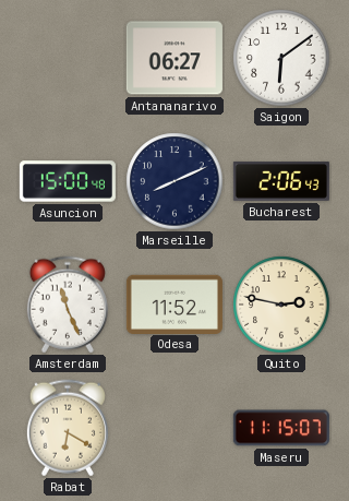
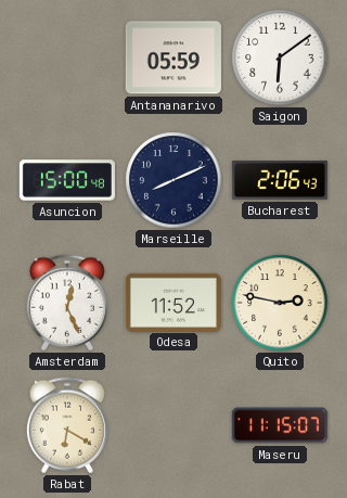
Antananarivo: 06:27 -> 05:59 (173, 58)
Amsterdam: 11:26 -> 12:26 (67, 303)
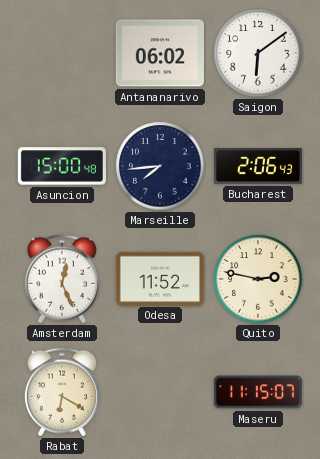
Antananarivo: 05:59 -> 06:02 (160, 53)
Marseille: 8:11 -> 7:44 (160, 166)
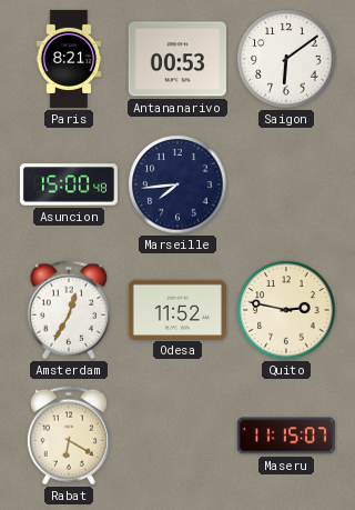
Paris: none -> 8:21 (69, 59)
Antananarivo: 06:02 -> 00:53 (177, 59)
Bucharest: 2:06 -> none (258, 166)
Amsterdam: 12:26 -> 12:35 (69, 310)
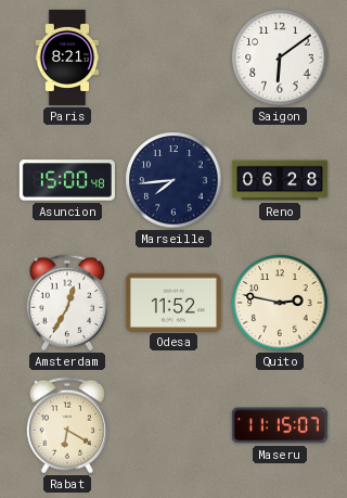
Antananarivo: 00:53 -> none (177, 59)
Reno: none -> 06:28 (280, 180)
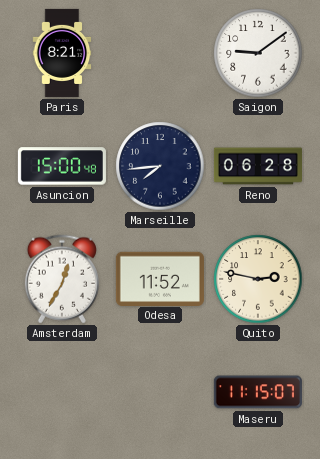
Saigon: 6:09 -> 9:09 (258, 53)
Rabat: 6:20 -> none (67, 425)
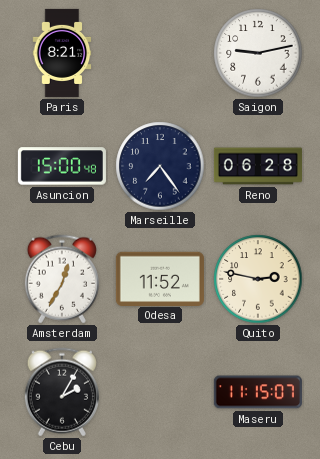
Saigon: 9:09 -> 9:13 (258, 53)
Marseille: 7:44 -> 7:24 (160, 166)
Cebu: none -> 2:05 (62, 392)
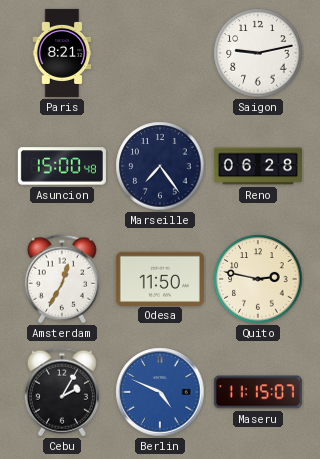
Odesa: 11:52 -> 11:50 (160, 278)
Berlin: none -> 4:49 (160, 392)
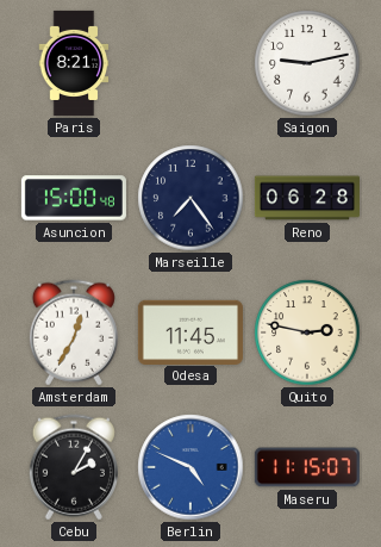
Odesa: 11:50 -> 11:45 (190, 331)
